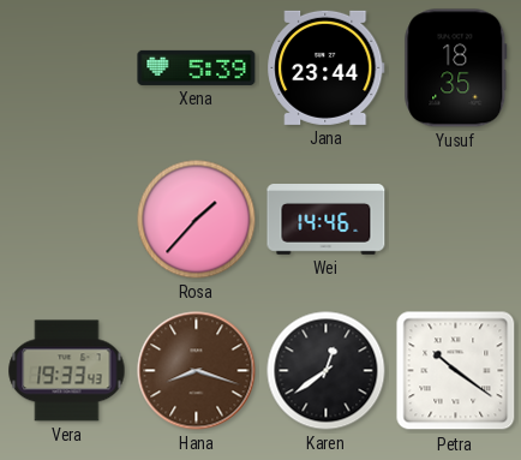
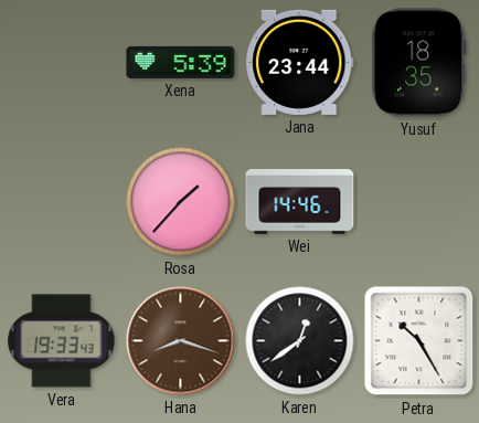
Petra: 10:21 -> 10:25 (419, 341)
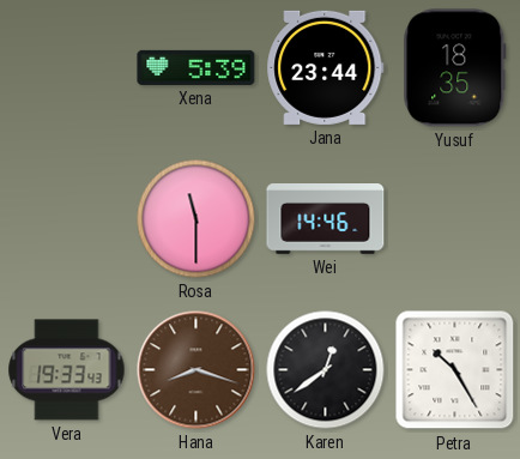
Rosa: 1:37 -> 11:30 (196, 219)
